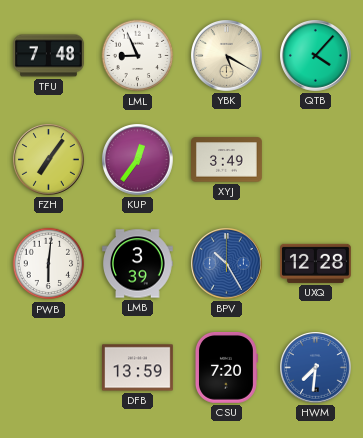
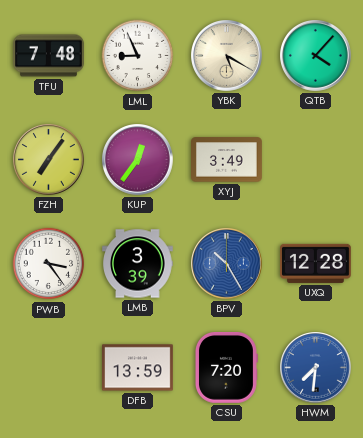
PWB: 6:01 -> 3:24 (49, 264)
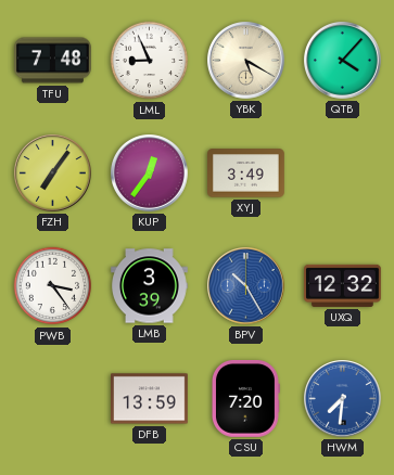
UXQ: 12:28 -> 12:32 (343, 285)
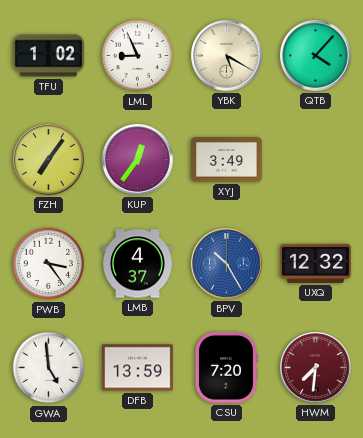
TFU: 7:48 -> 1:02 (49, 56)
LMB: 3:39 -> 4:37 (138, 264)
GWA: none -> 4:59 (49, 368)
HWM dial: blue -> burgundy (316, 368)
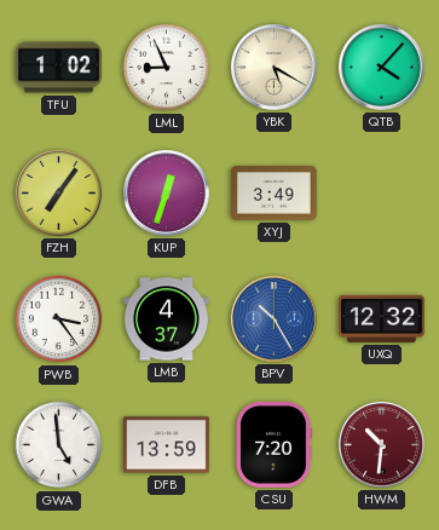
KUP: 12:36 -> 12:33 (167, 194)
HWM: 7:31 -> 10:31 (382, 445)
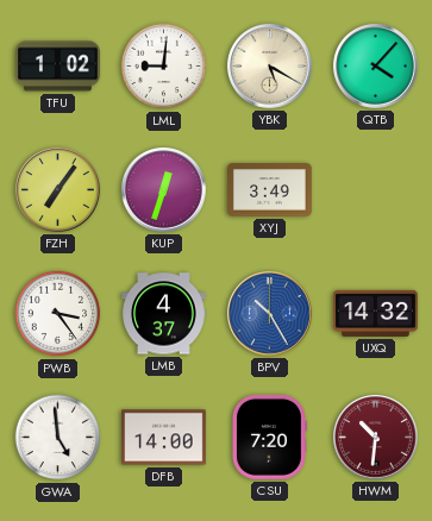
LML: 8:56 -> 9:01 (164, 67)
UXQ: 12:32 -> 14:32 (376, 313)
DFB: 13:59 -> 14:00 (164, 438)
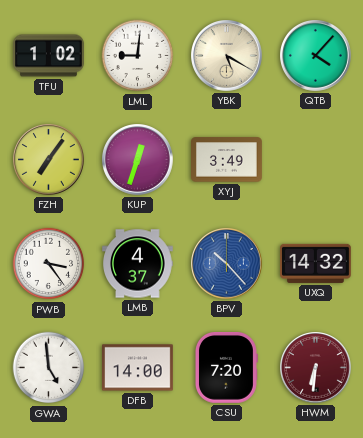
BPV: 10:25 -> 10:23 (227, 264)
HWM: 10:31 -> 6:31 (316, 368)
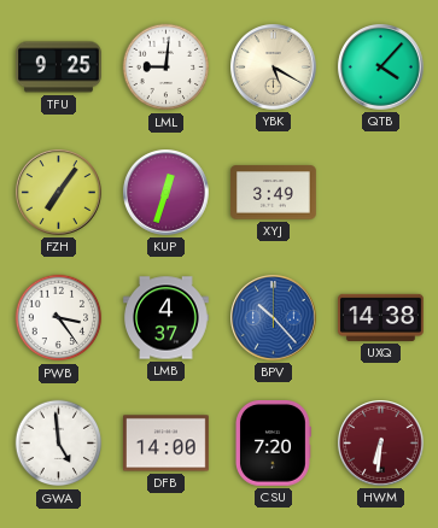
TFU: 1:02 -> 9:25 (59, 68)
UXQ: 14:32 -> 14:38 (381, 317)
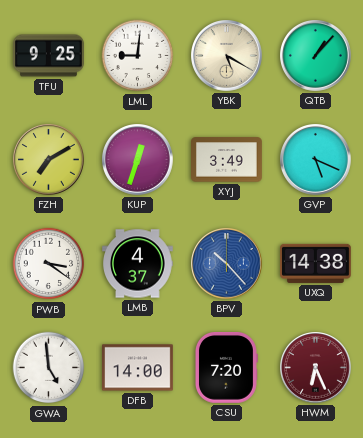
QTB: 4:07 -> 1:07 (316, 56)
FZH: 7:06 -> 7:10 (49, 160)
GVP: none -> 5:19 (316, 160)
PWB: 3:24 -> 3:21 (49, 264)
HWM: 6:31 -> 6:26 (316, 368)
